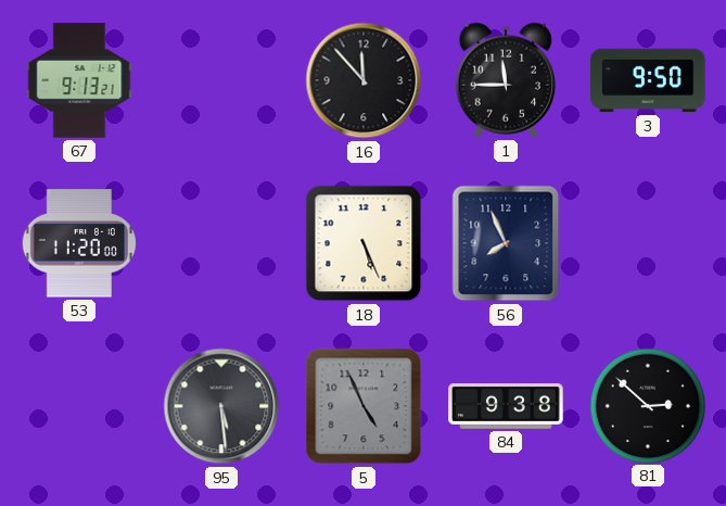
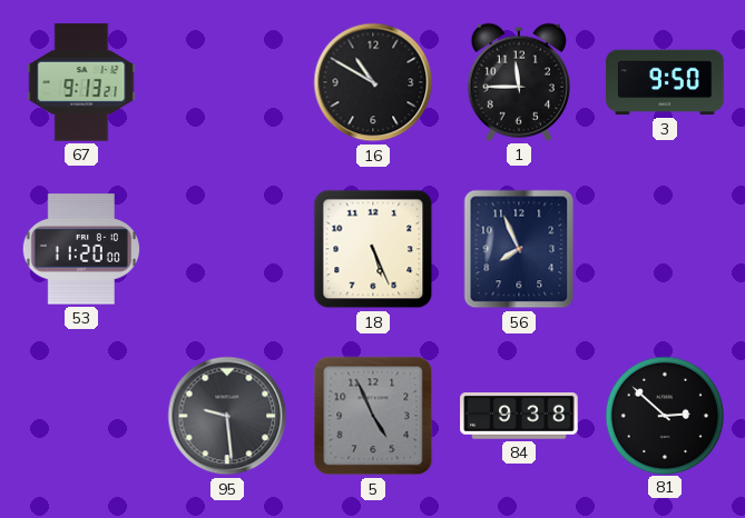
16: 11:53 -> 10:50 (373, 82)
95: 5:29 -> 9:29 (227, 416)
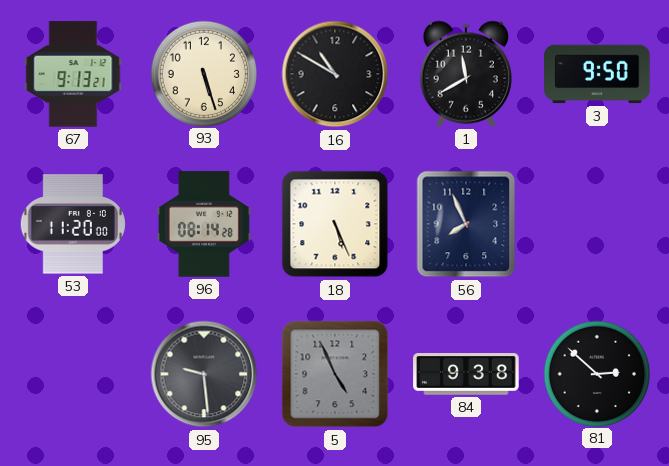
93: none -> 5:27 (203, 73)
1: 11:45 -> 11:40 (466, 74)
96: none -> 08:14 (204, 224)
